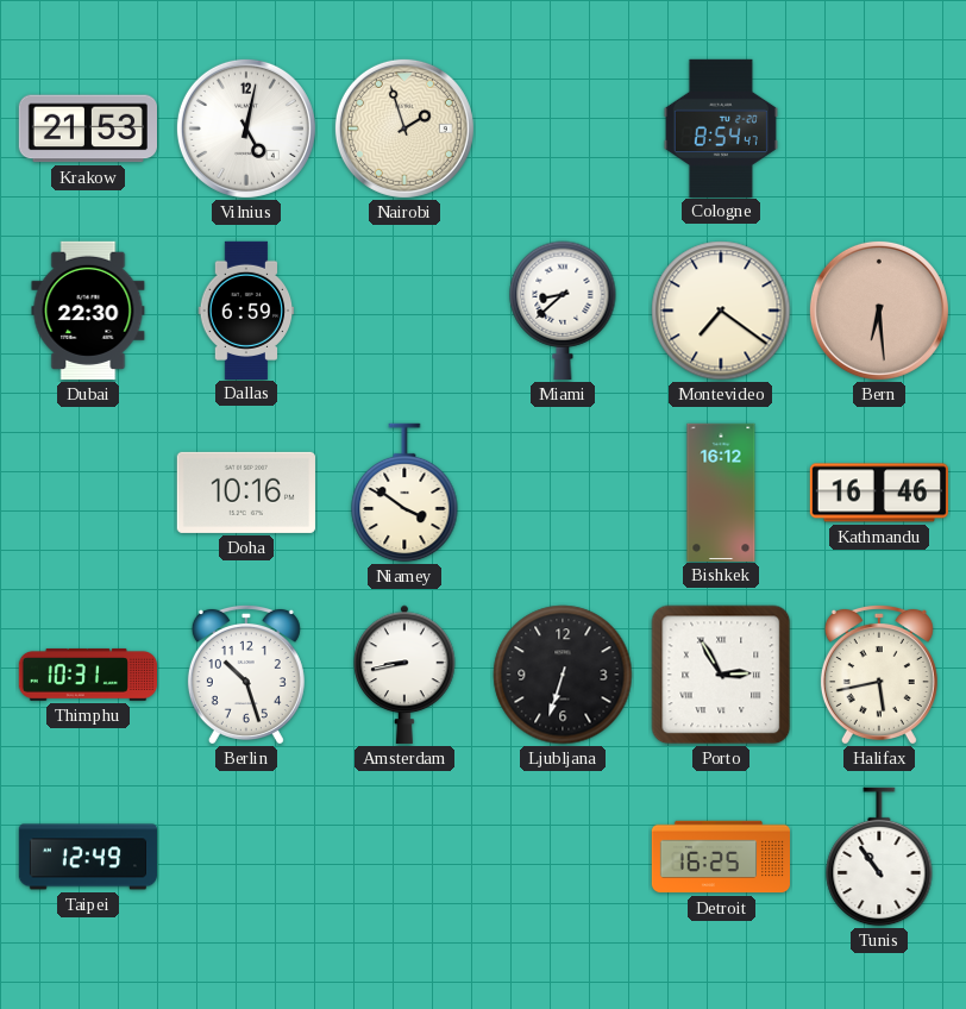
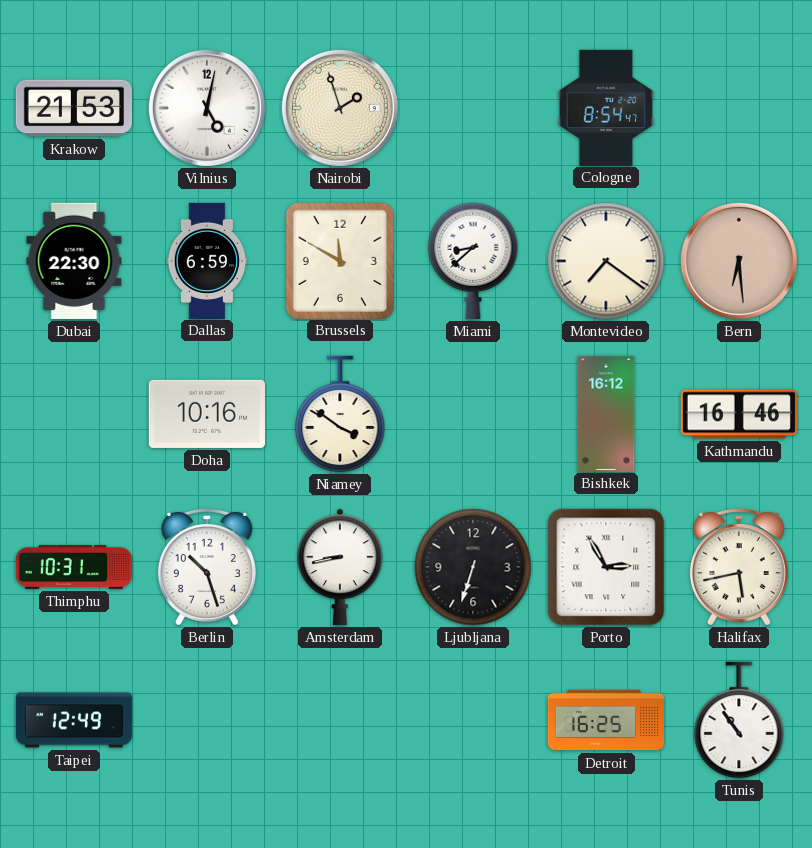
Brussels: none -> 11:50 (340, 260)
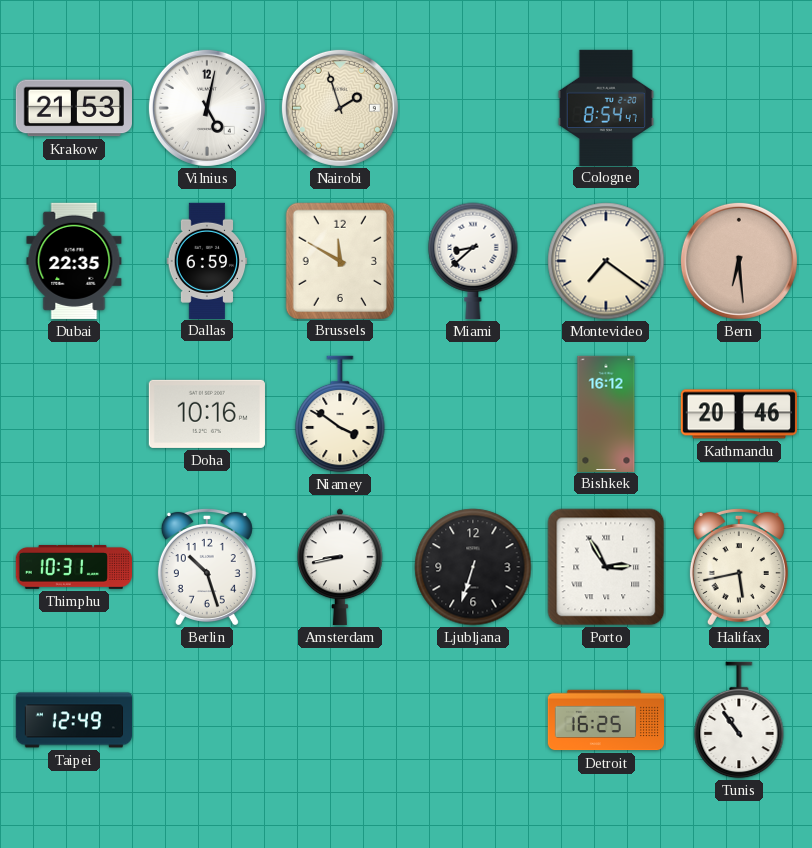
Dubai: 22:30 -> 22:35 (74, 261)
Kathmandu: 16:46 -> 20:46 (738, 414)
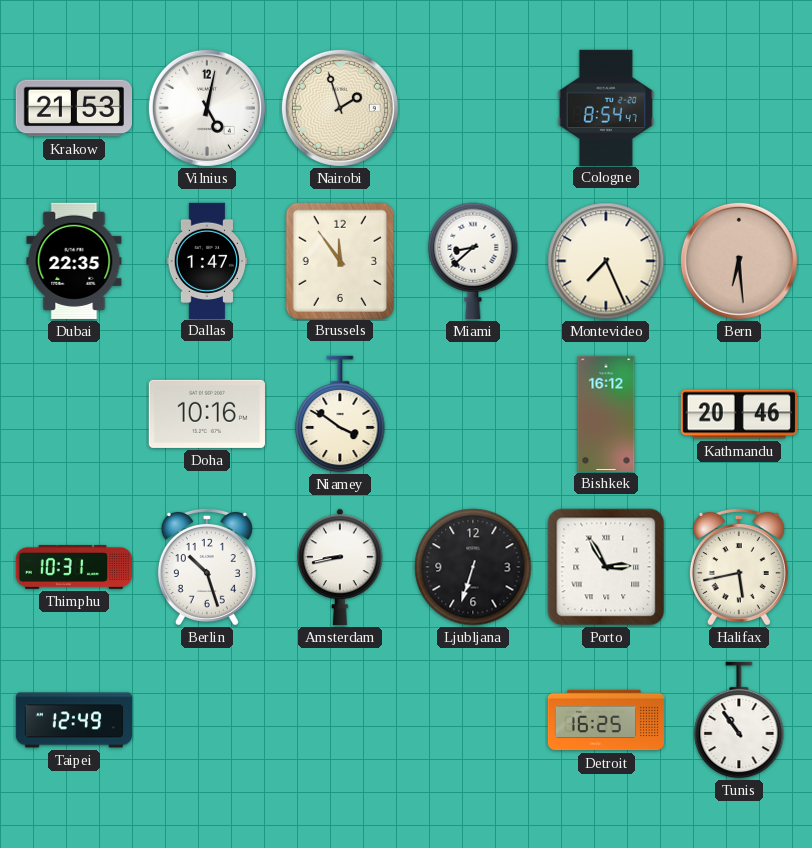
Dallas: 6:59 -> 1:47 (207, 260)
Brussels: 11:50 -> 11:54 (340, 260)
Montevideo: 7:21 -> 7:26 (606, 261)
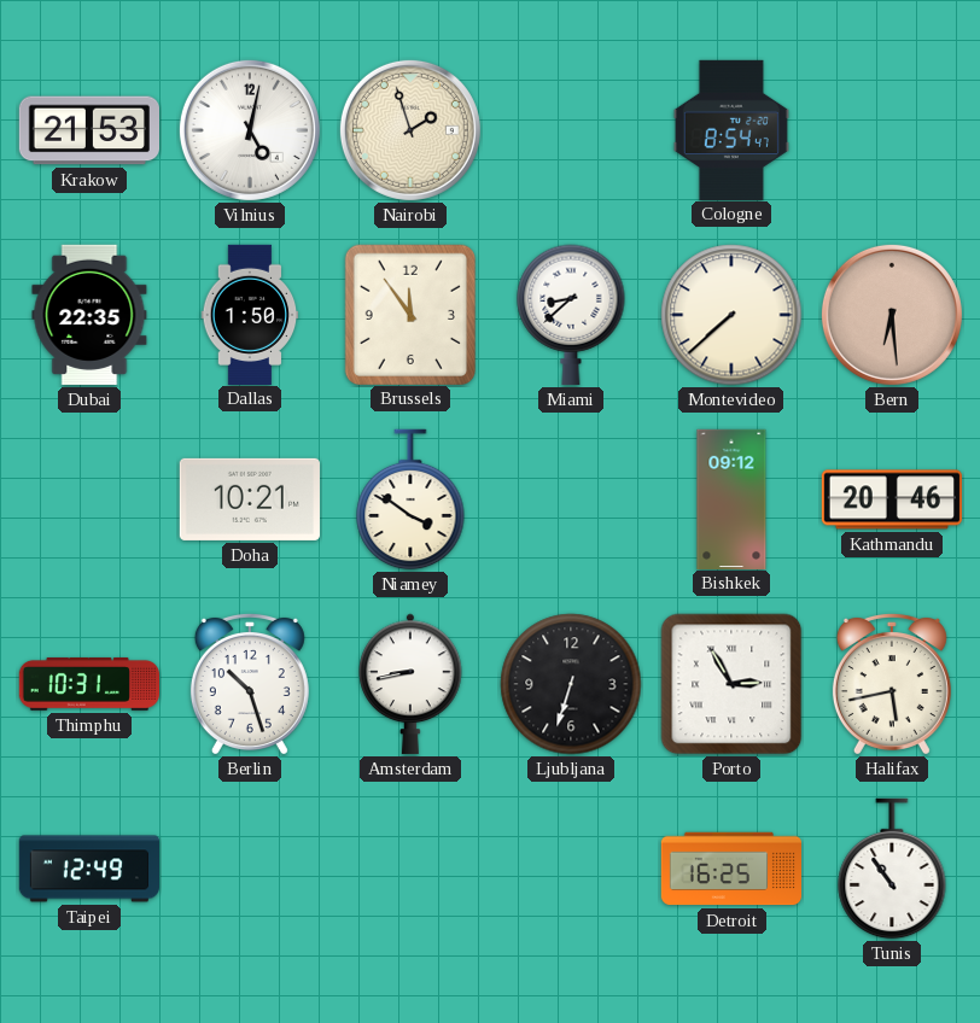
Dallas: 1:47 -> 1:50 (250, 314)
Montevideo: 7:26 -> 7:38 (731, 315)
Doha: 10:16 -> 10:21 (250, 499)
Bishkek: 16:12 -> 09:12 (731, 498)
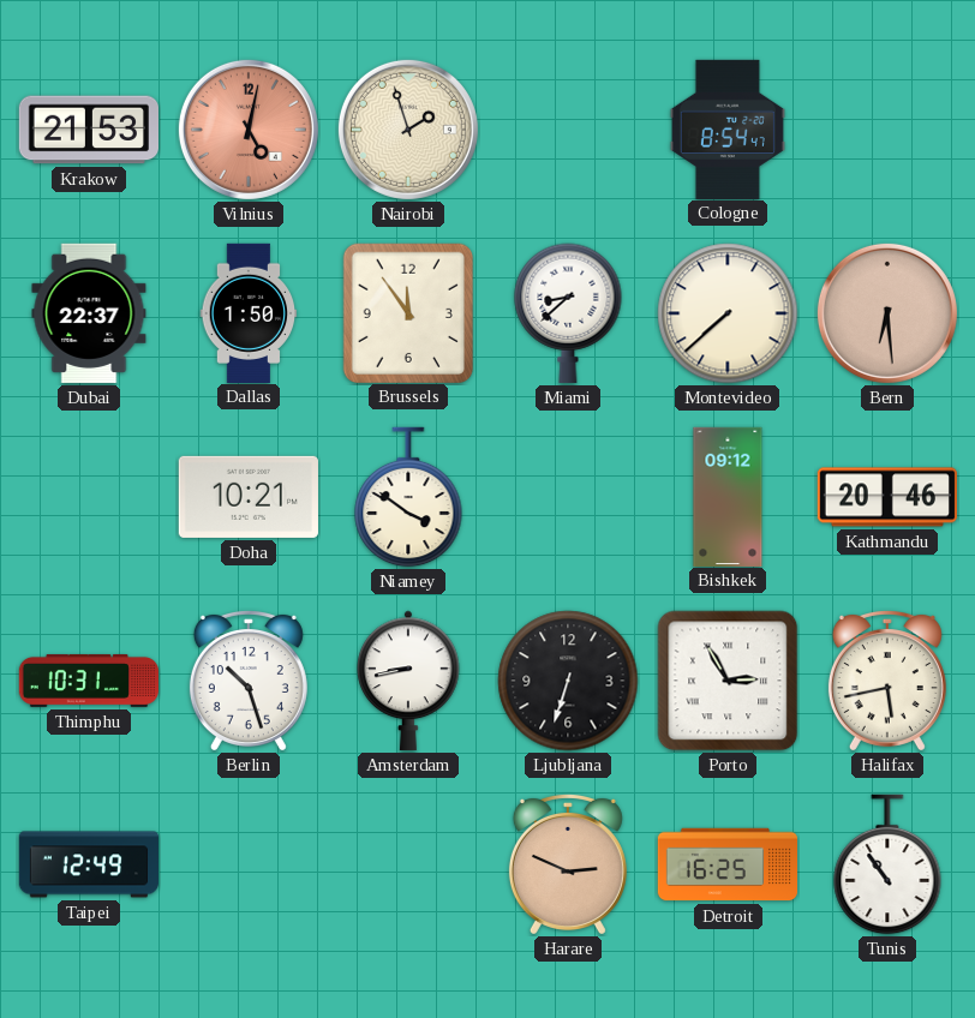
Vilnius dial: white -> salmon (249, 130)
Dubai: 22:35 -> 22:37 (89, 313)
Harare: none -> 2:49 (568, 863)
